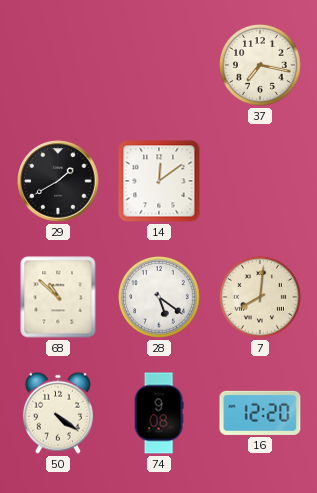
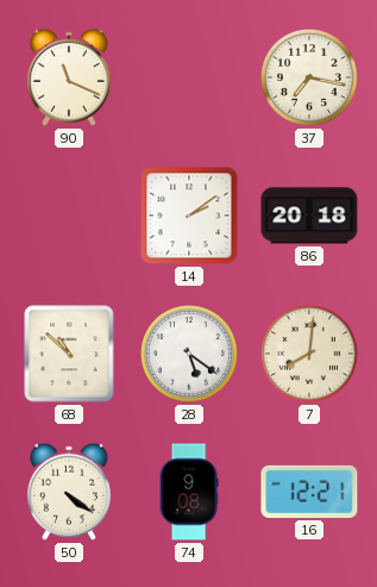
90: none -> 11:19 (69, 77)
29: 1:40 -> none (58, 181)
14: 12:09 -> 2:09 (189, 216)
86: none -> 20:18 (309, 216)
16: 12:20 -> 12:21 (309, 492)
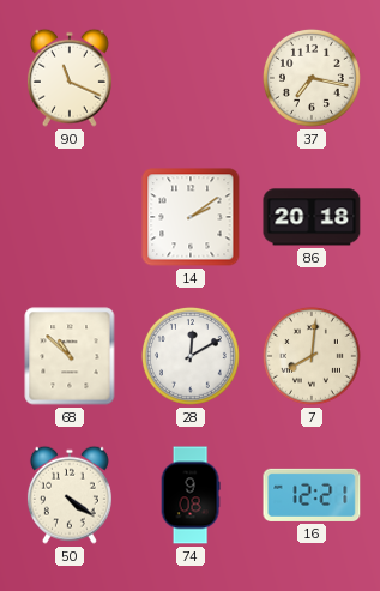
28: 5:21 -> 12:10 (191, 356)
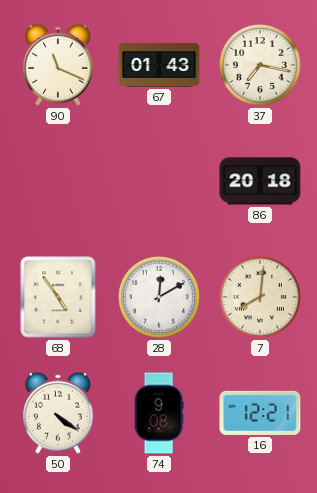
67: none -> 01:43 (159, 65)
14: 2:09 -> none (191, 217)
68: 10:52 -> 4:54 (58, 297)
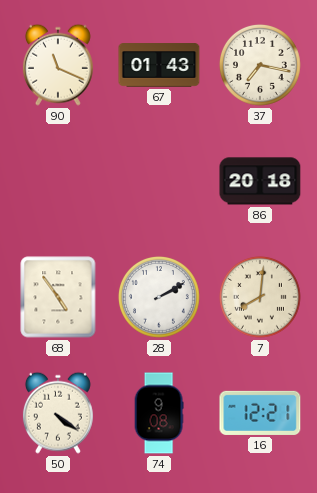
28: 12:10 -> 2:10 (159, 297)
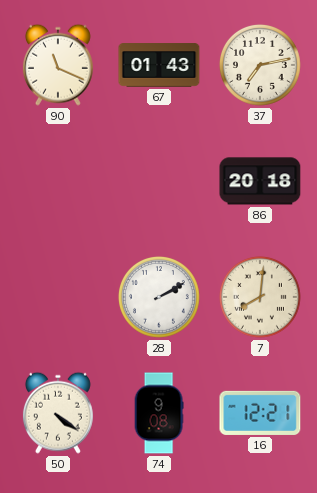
37: 7:17 -> 7:13 (260, 65)
68: 4:54 -> none (58, 297)
